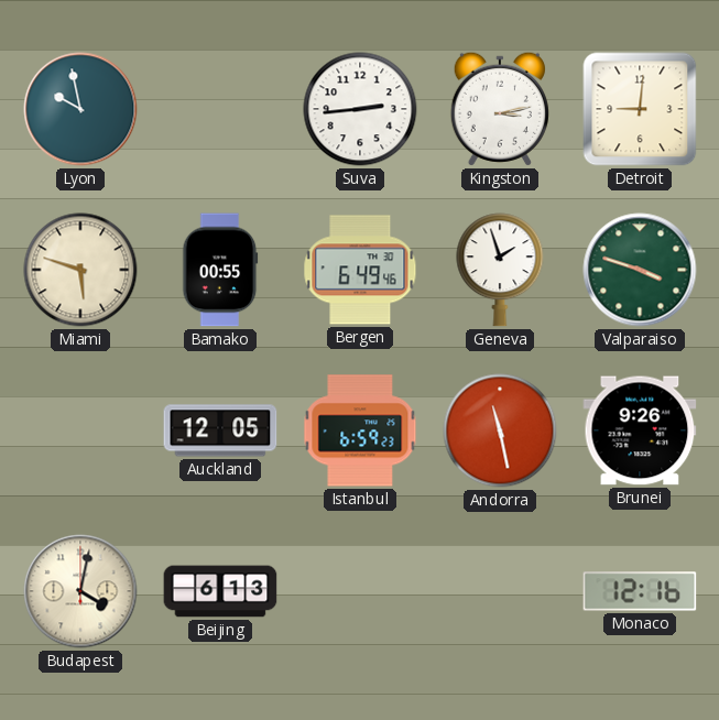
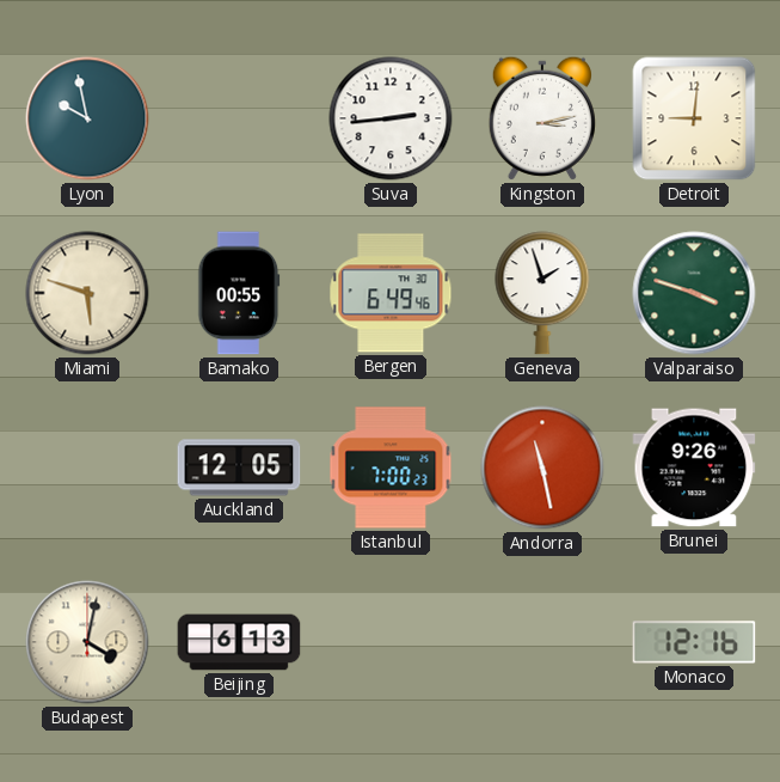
Istanbul: 6:59 -> 7:00 (391, 468)
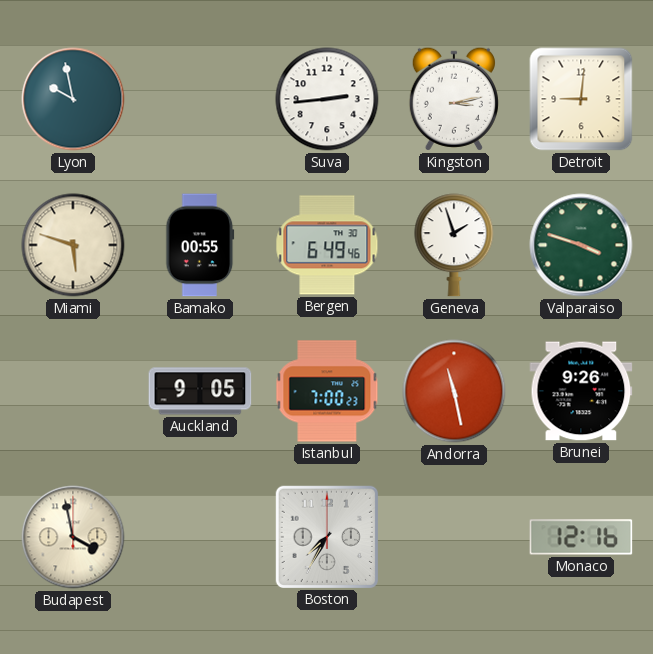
Auckland: 12:05 -> 9:05 (200, 391)
Budapest: 4:02 -> 3:58 (73, 537)
Beijing: 6:13 -> none (239, 642)
Boston: none -> 7:35 (326, 536)
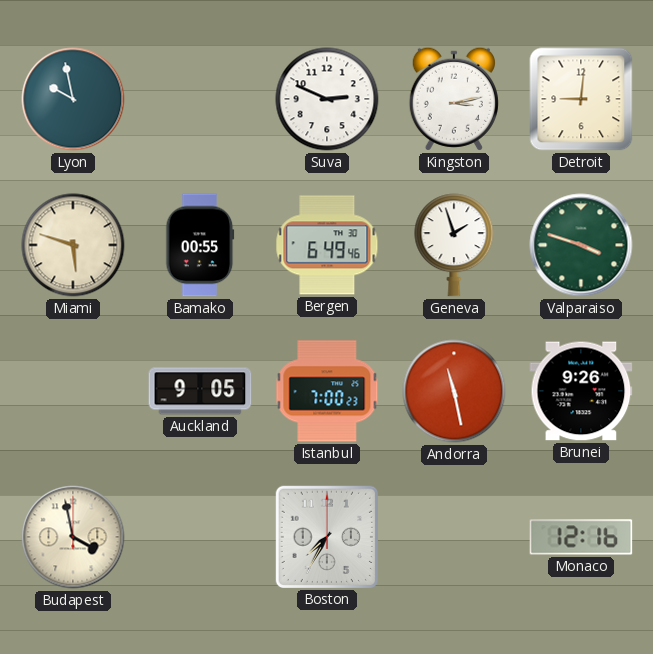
Suva: 2:44 -> 2:49 (327, 99)
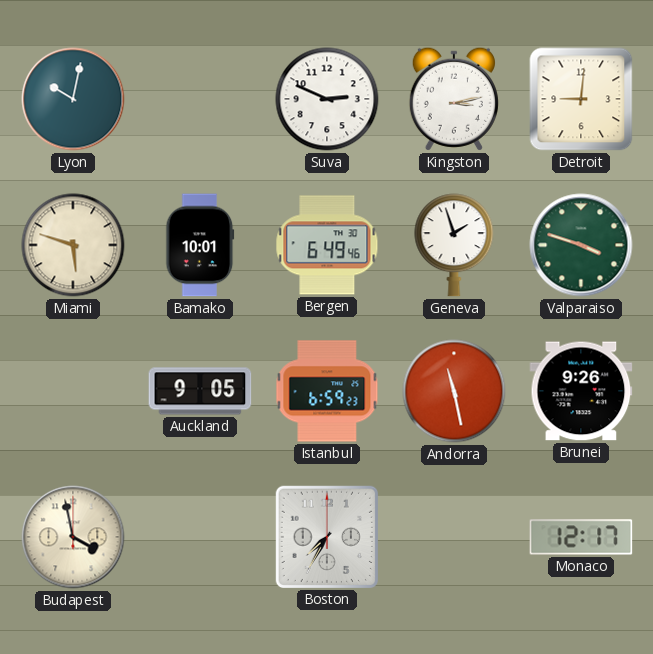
Lyon: 9:58 -> 10:02 (73, 99)
Bamako: 00:55 -> 10:01 (200, 245)
Istanbul: 7:00 -> 6:59 (327, 391)
Monaco: 12:16 -> 12:17 (581, 537)
